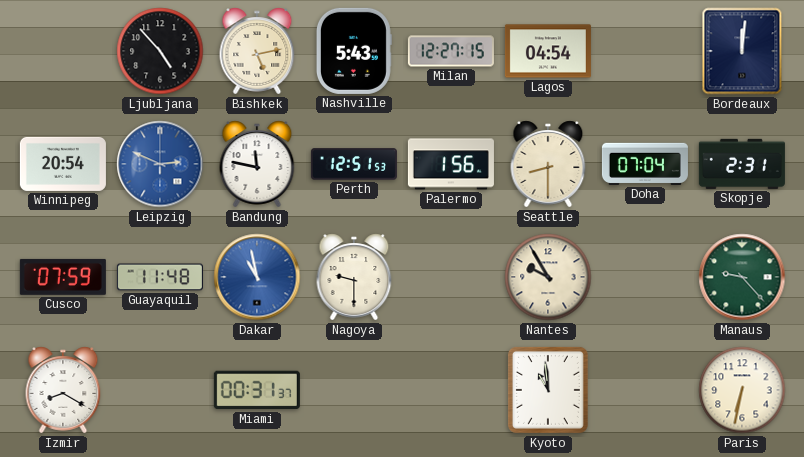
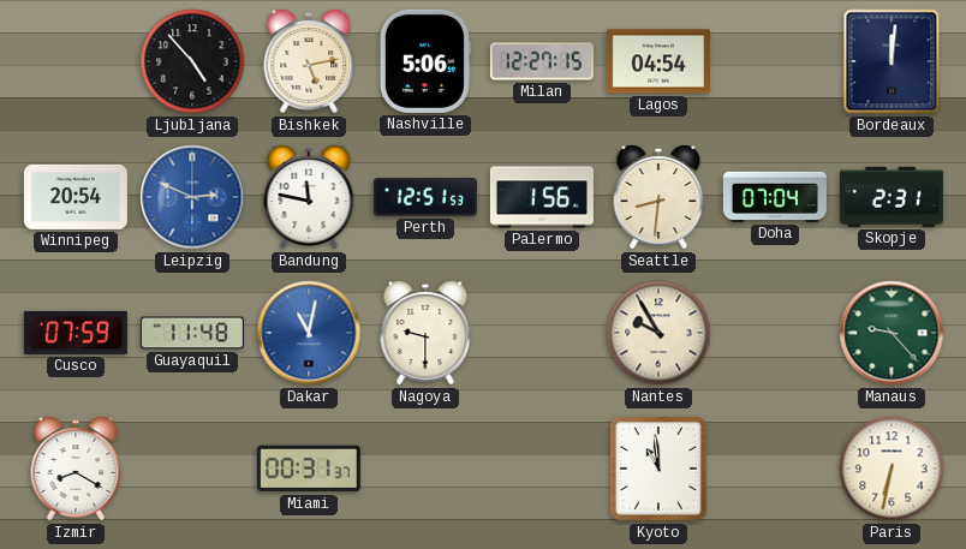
Nashville: 5:43 -> 5:06 (425, 61)
Seattle: 8:30 -> 8:31 (658, 197)
Dakar: 10:58 -> 11:02 (309, 333)
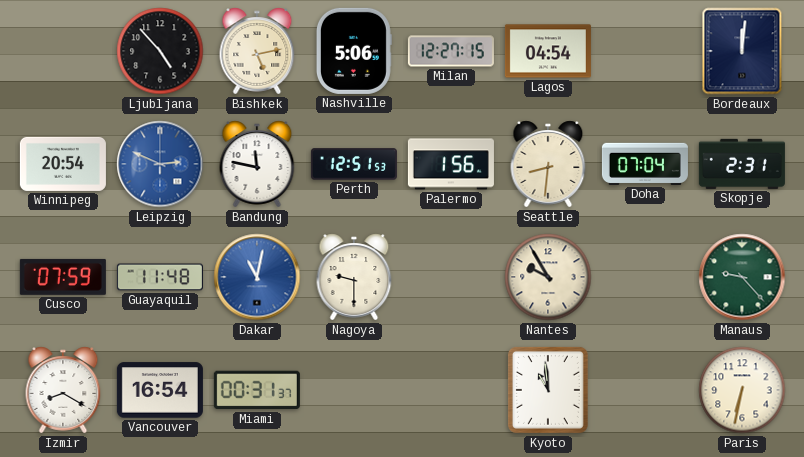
Vancouver: none -> 16:54 (160, 390)
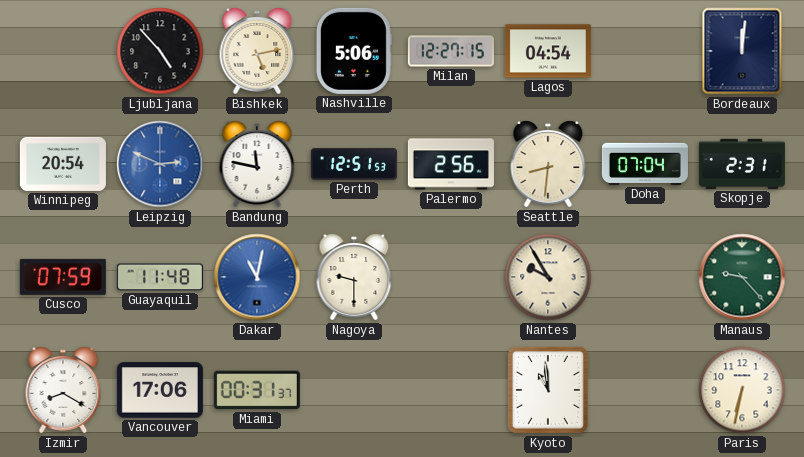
Palermo: 1:56 -> 2:56 (451, 164)
Vancouver: 16:54 -> 17:06 (160, 390)
